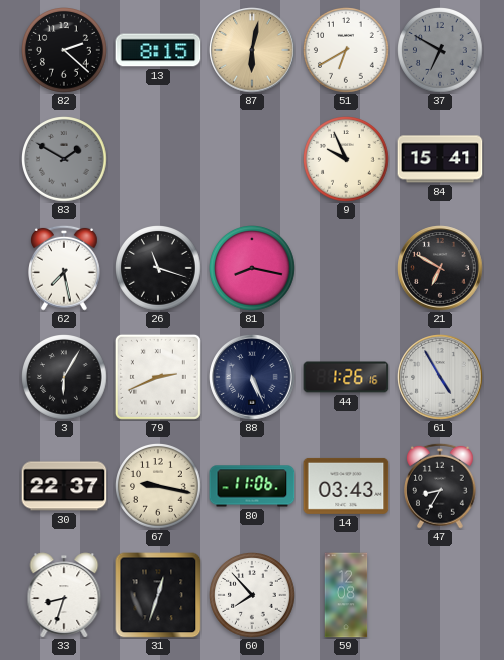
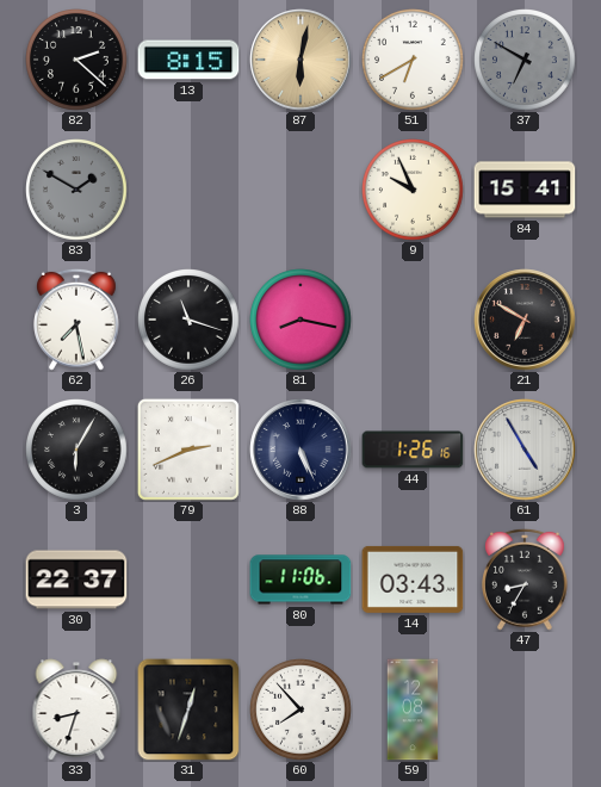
67: 9:17 -> none (159, 487)
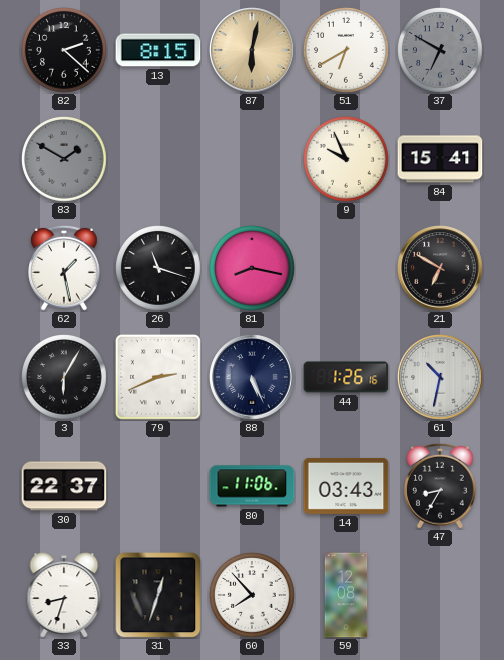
62: 7:28 -> 1:28 (65, 268)
61: 4:55 -> 10:32 (440, 377)
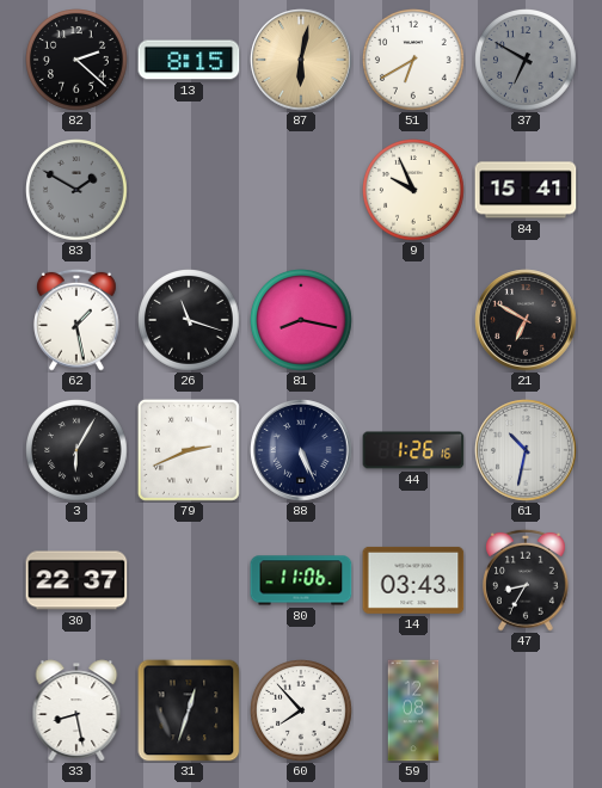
33: 8:33 -> 8:28 (76, 710)
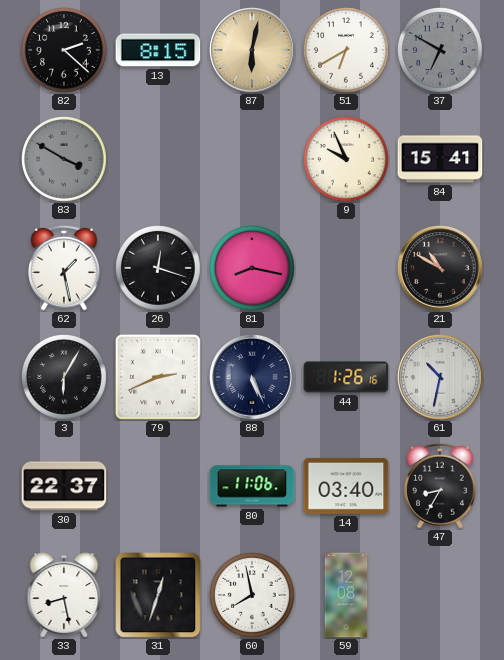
83: 1:50 -> 3:50 (65, 160)
26: 11:18 -> 12:18 (159, 269)
21: 6:50 -> 10:50 (440, 268)
14: 03:43 -> 03:40 (346, 486)
60: 7:53 -> 7:58 (253, 596)
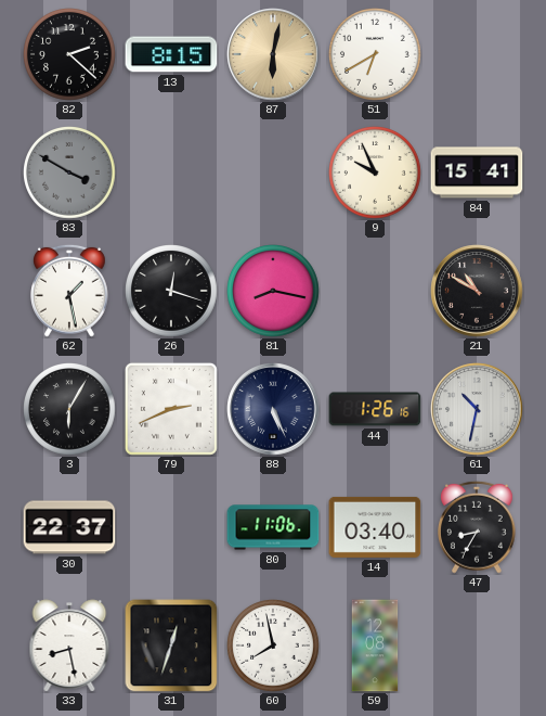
37: 6:50 -> none (441, 51)
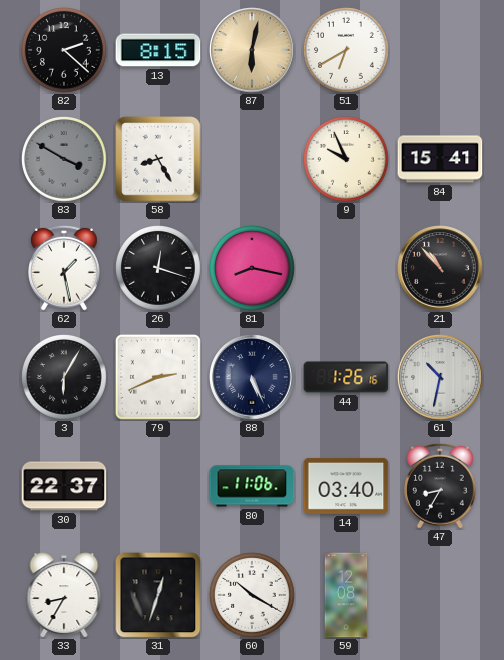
58: none -> 8:25 (158, 159)
21: 10:50 -> 10:53 (440, 268)
33: 8:28 -> 8:35 (64, 595)
60: 7:58 -> 10:20 (253, 596)
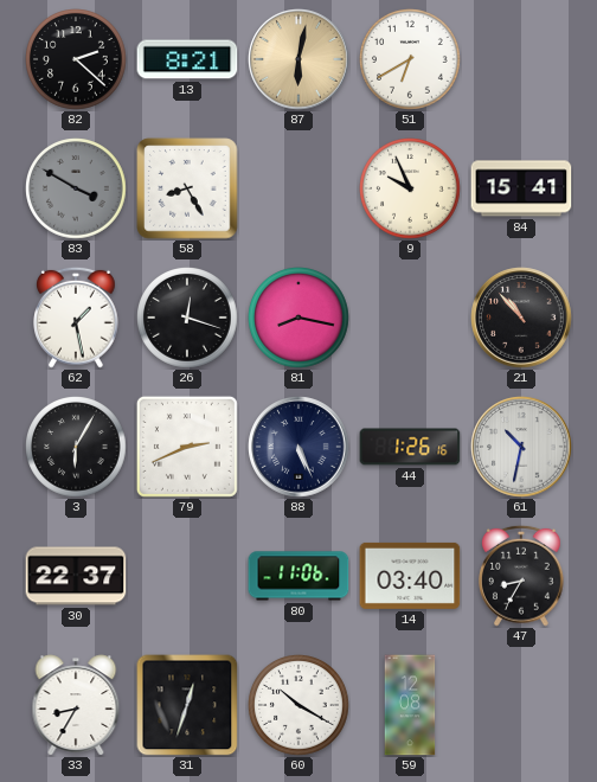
13: 8:15 -> 8:21 (187, 59)
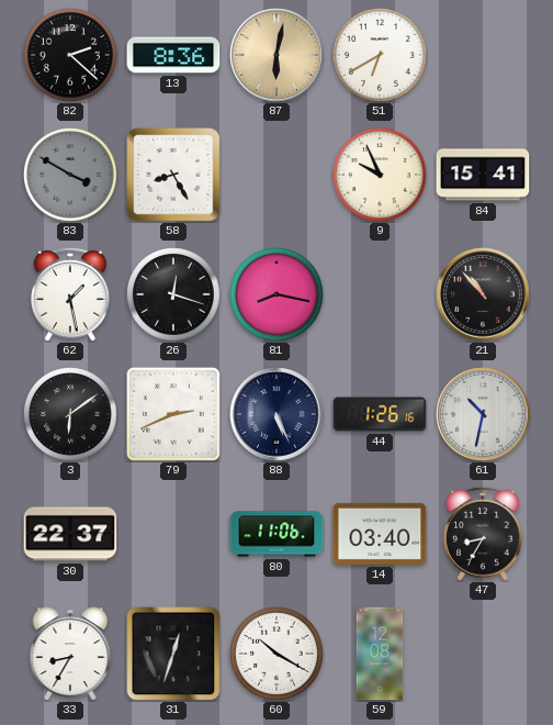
13: 8:21 -> 8:36 (173, 55)
3: 6:05 -> 6:09 (71, 415)
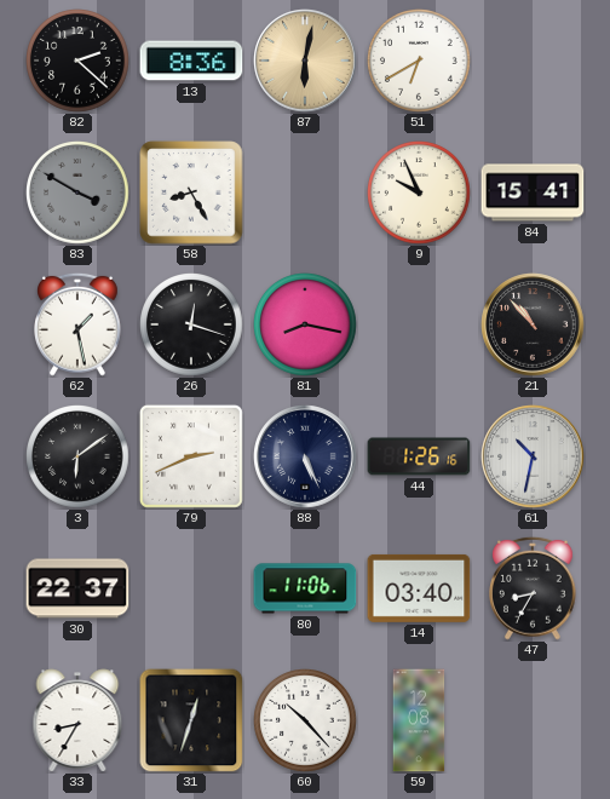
60: 10:20 -> 10:23 (306, 722)
